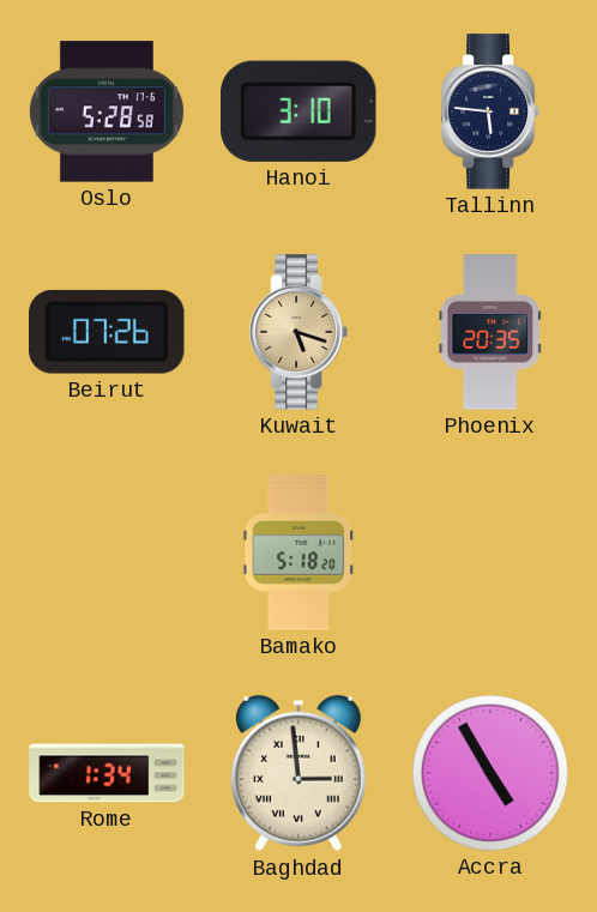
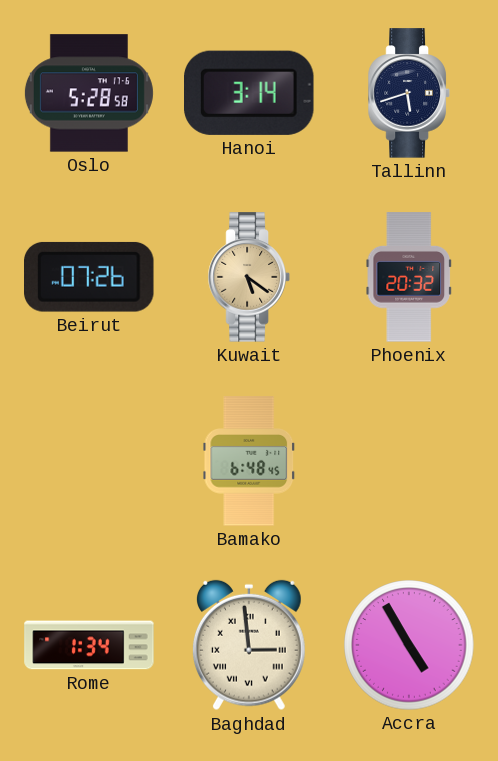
Hanoi: 3:10 -> 3:14 (250, 93)
Tallinn: 5:46 -> 5:42 (409, 93)
Kuwait: 5:18 -> 5:21 (249, 277)
Phoenix: 20:35 -> 20:32 (408, 277)
Bamako: 5:18 -> 6:48 (249, 461)
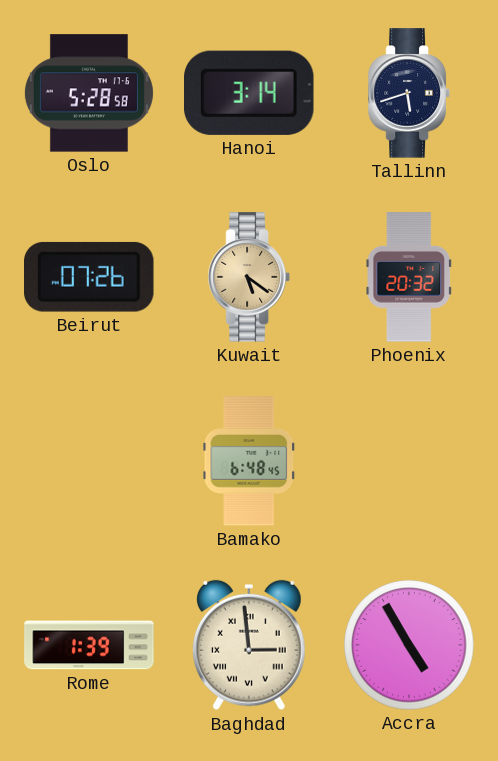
Rome: 1:34 -> 1:39 (89, 645)
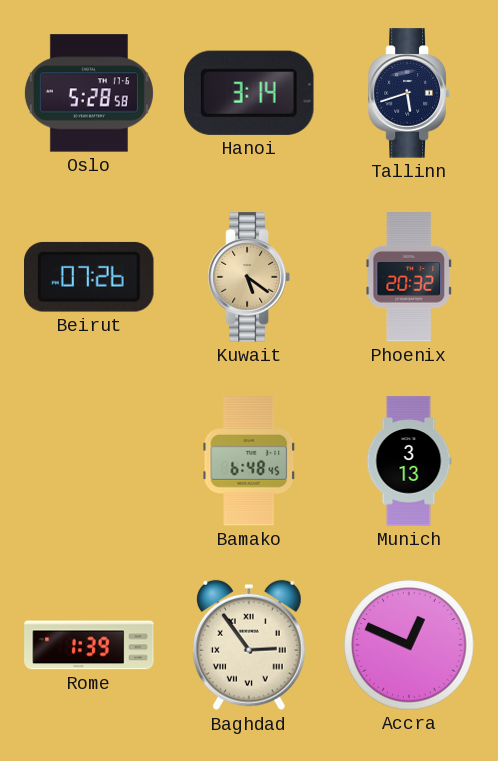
Munich: none -> 3:13 (409, 461)
Baghdad: 2:59 -> 2:54 (249, 645)
Accra: 4:55 -> 12:49 (409, 645)
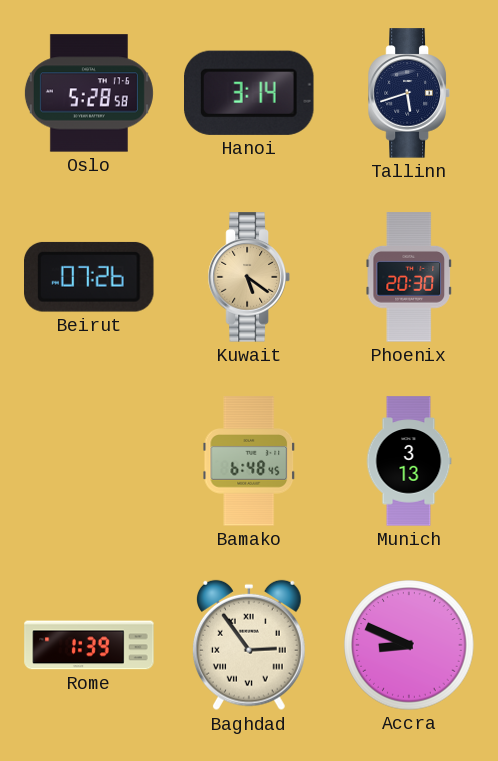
Phoenix: 20:32 -> 20:30 (408, 277)
Accra: 12:49 -> 8:49 (409, 645)
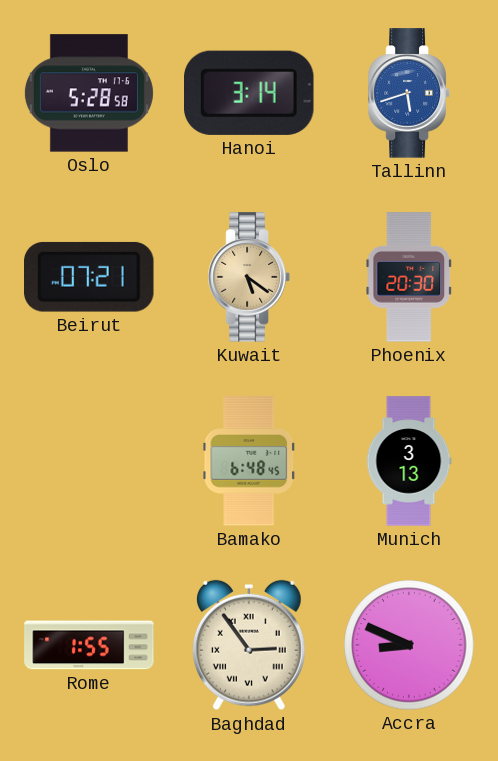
Tallinn dial: navy -> blue (409, 93)
Beirut: 07:26 -> 07:21 (90, 277)
Rome: 1:39 -> 1:55 (89, 645)
